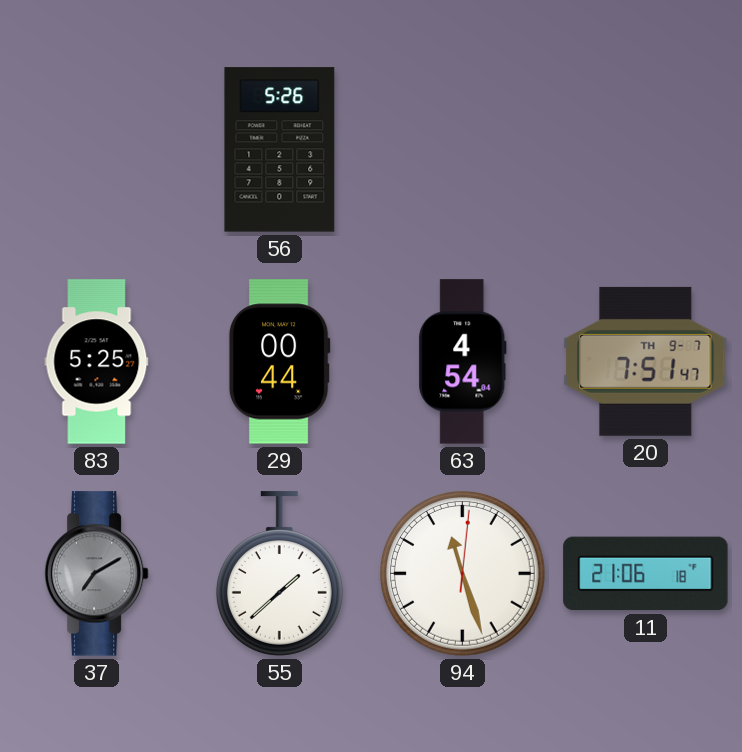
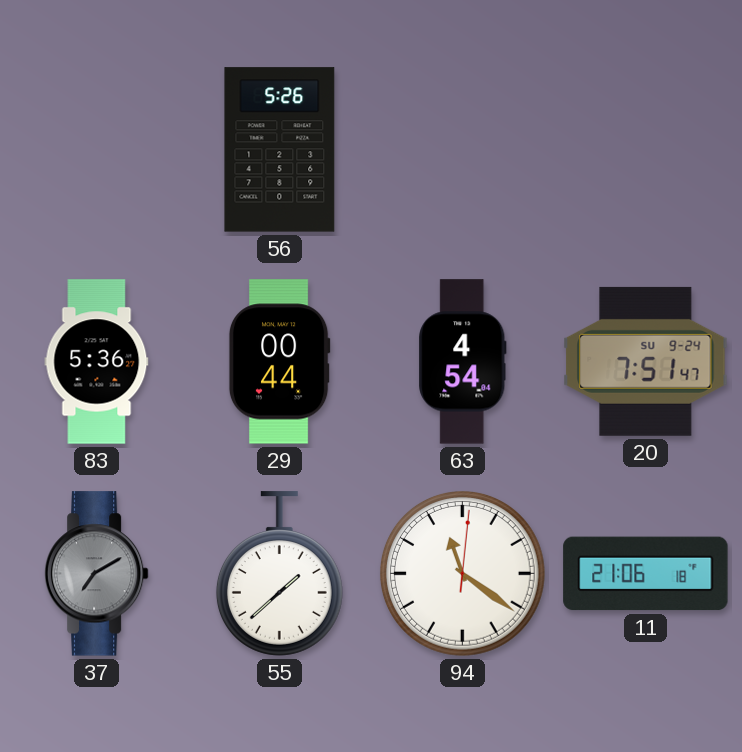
83: 5:25 -> 5:36 (97, 362)
20 date: TH 9-7 -> SU 9-24 (646, 361)
94: 11:27 -> 11:21 (462, 573)
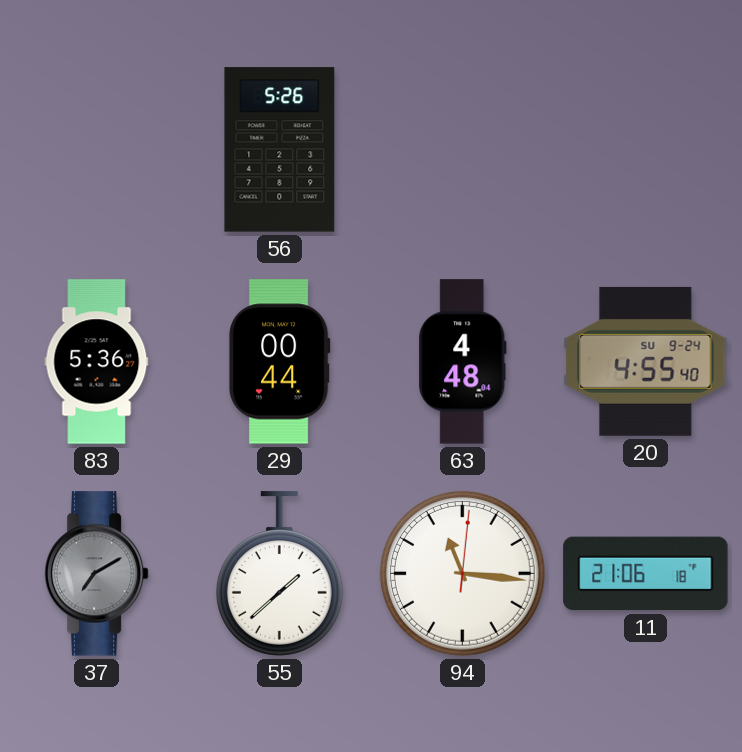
63: 4:54 -> 4:48 (463, 362)
20: 7:51 -> 4:55 (646, 361)
94: 11:21 -> 11:16 (462, 573)
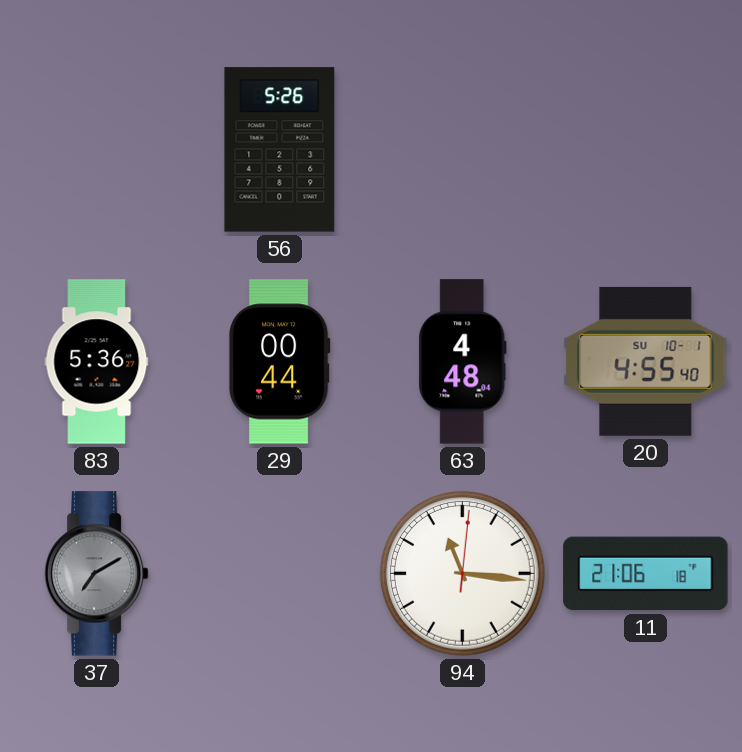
20 date: SU 9-24 -> SU 10-1 (646, 361)
55: 1:38 -> none (279, 574)
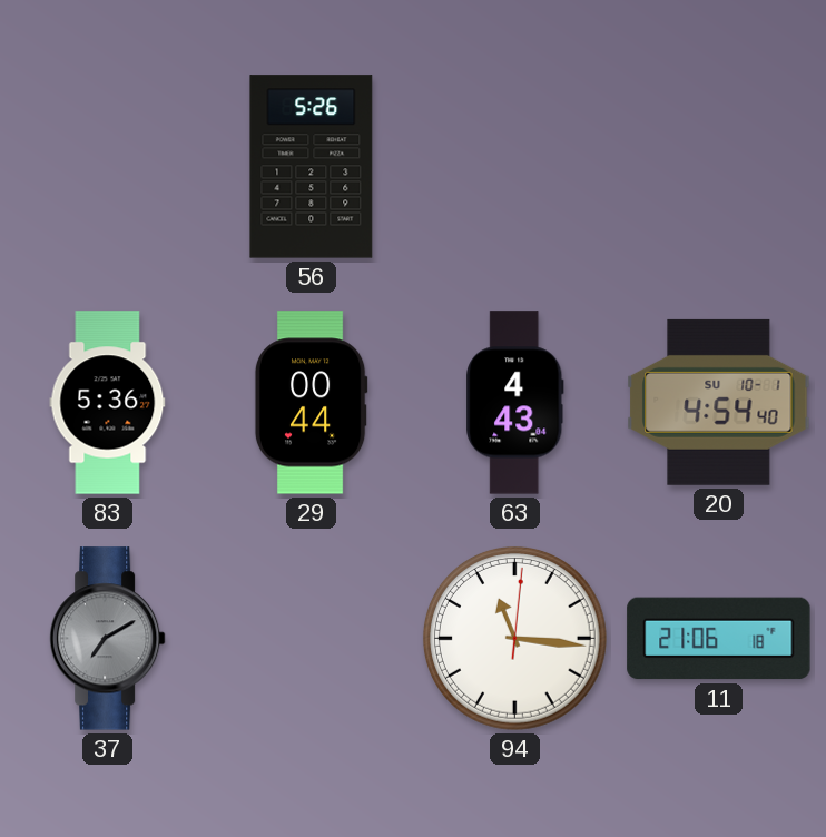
63: 4:48 -> 4:43 (515, 403)
20: 4:55 -> 4:54 (719, 402)
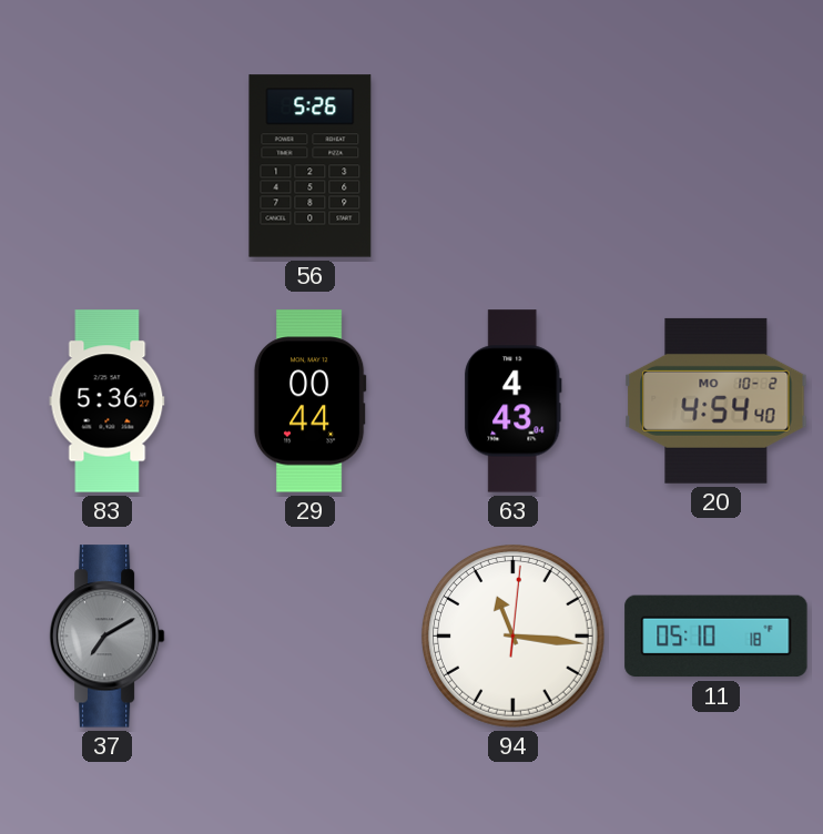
20 date: SU 10-1 -> MO 10-2 (717, 400)
11: 21:06 -> 05:10 (717, 637)
